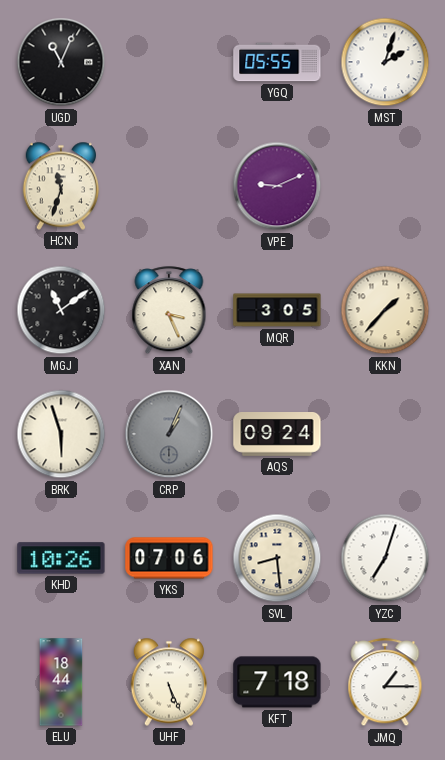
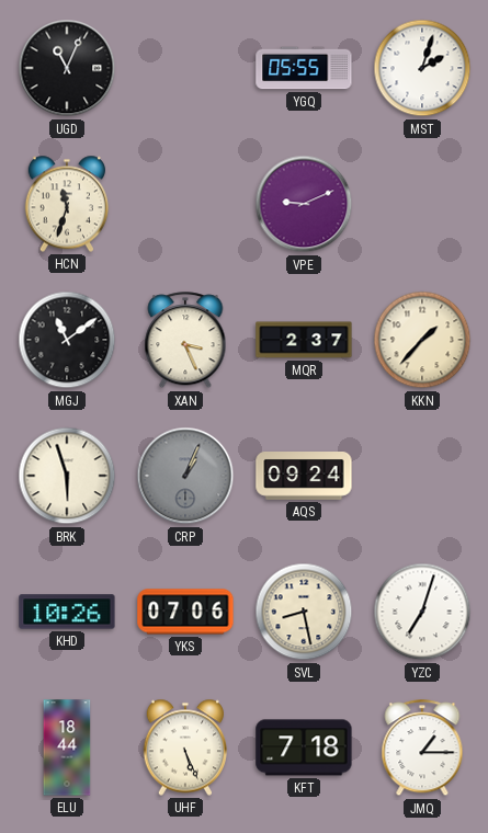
MQR: 3:05 -> 2:37 (304, 340)
SVL: 8:29 -> 8:28 (304, 612)
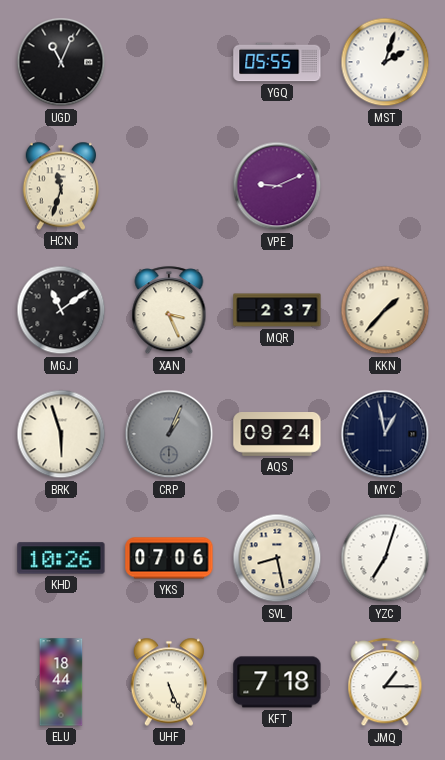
MYC: none -> 12:58 (385, 434)
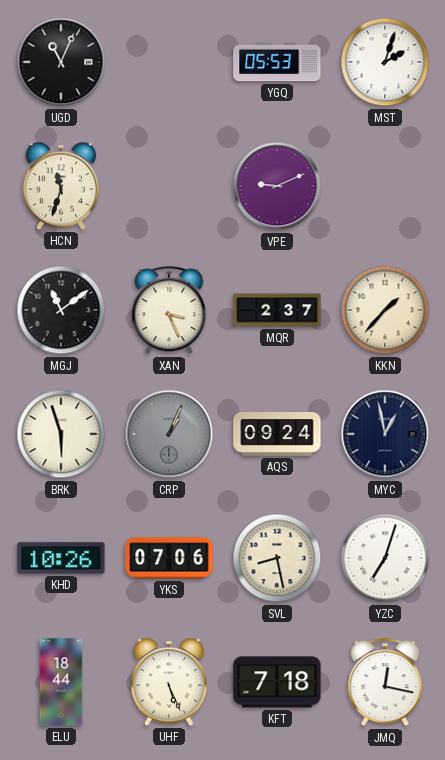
YGQ: 05:55 -> 05:53 (277, 62)
JMQ: 1:15 -> 12:17 (385, 683)
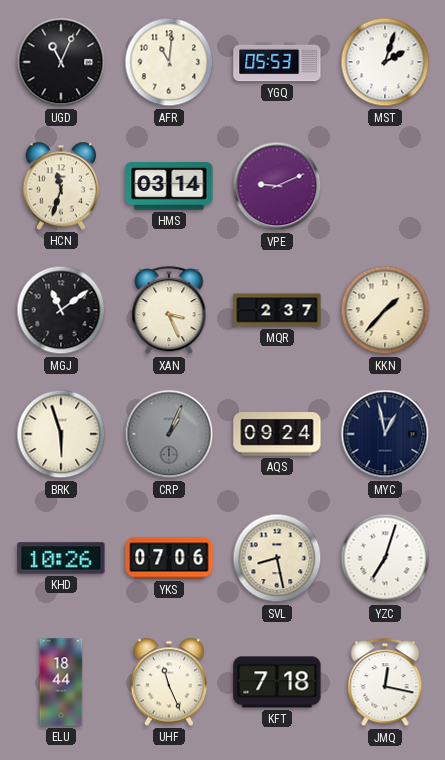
AFR: none -> 11:01 (169, 62)
HMS: none -> 03:14 (169, 186)
UHF: 5:26 -> 11:26 (169, 682)
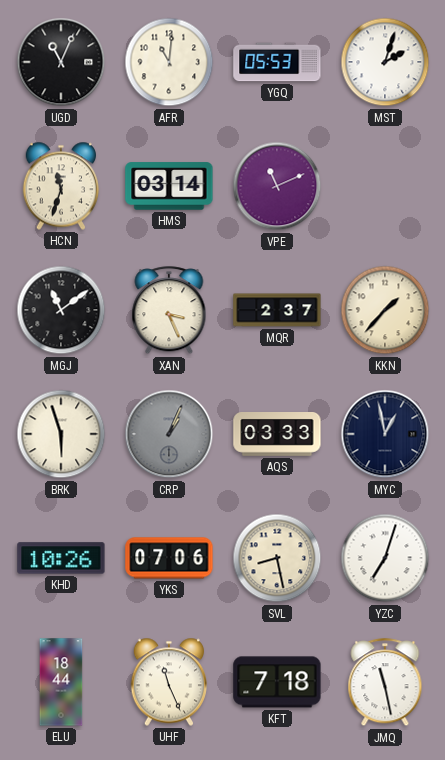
VPE: 9:11 -> 11:11 (277, 186)
AQS: 09:24 -> 03:33 (277, 435)
JMQ: 12:17 -> 11:28 (385, 683)
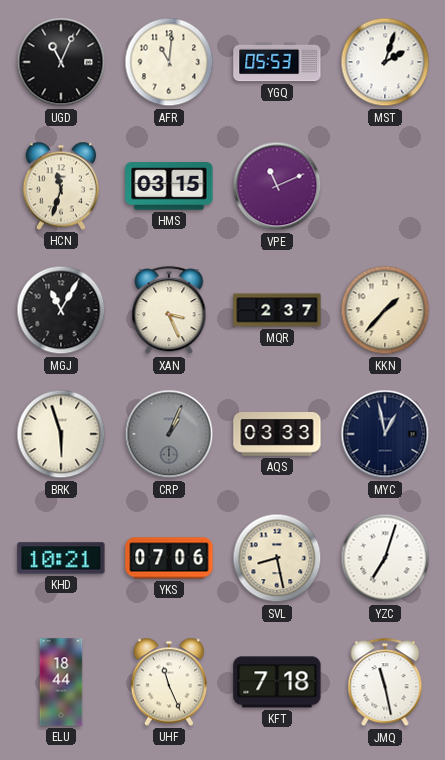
HMS: 03:14 -> 03:15 (169, 186)
MGJ: 11:09 -> 11:05 (61, 310)
KHD: 10:26 -> 10:21 (61, 558)
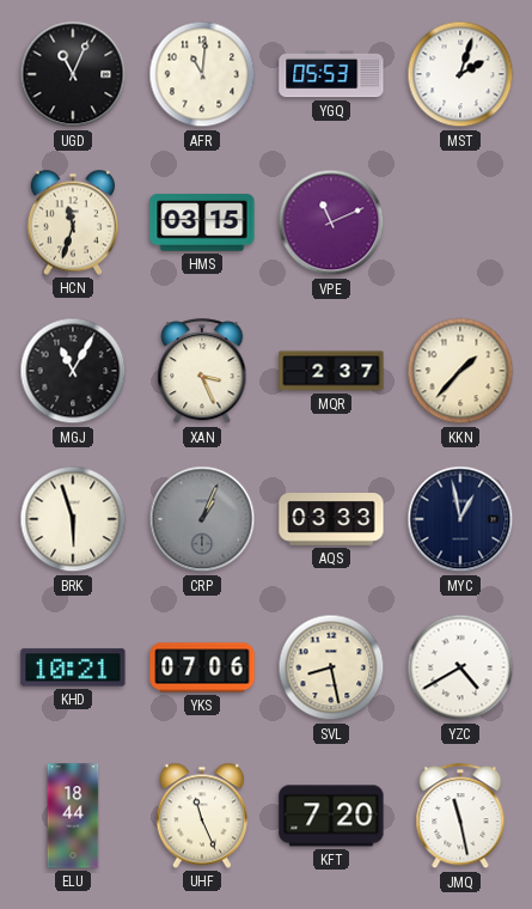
YZC: 7:03 -> 4:40 (460, 667)
KFT: 7:18 -> 7:20 (331, 816)
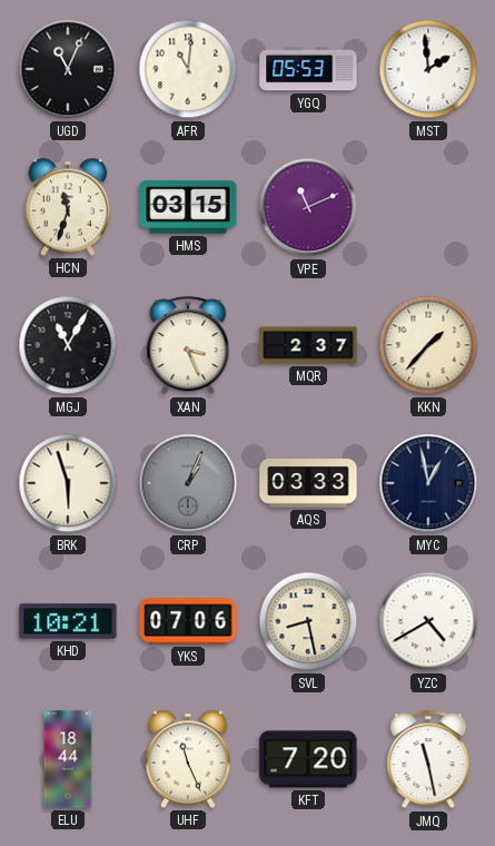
MST: 2:03 -> 1:59 (428, 69)
